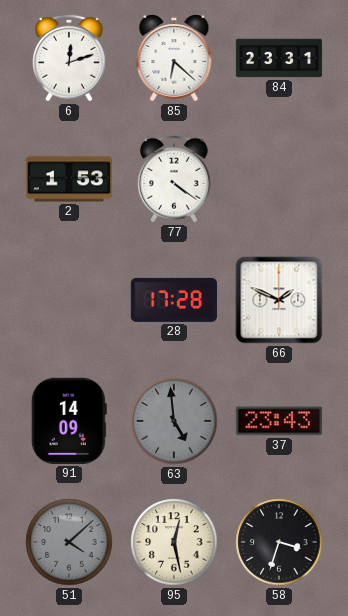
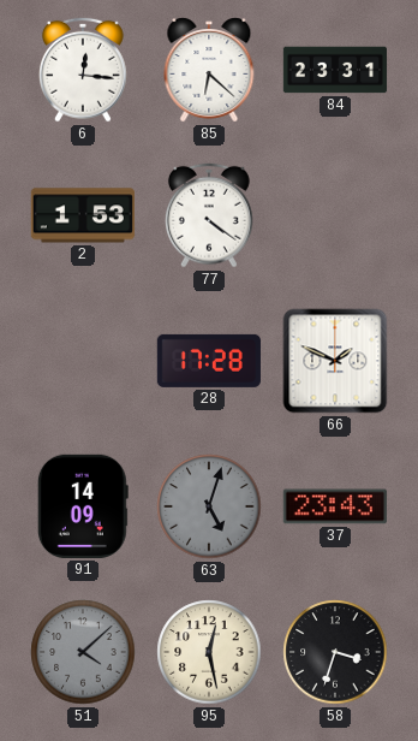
6: 12:12 -> 12:16 (83, 70)
63: 4:59 -> 5:03 (209, 506)
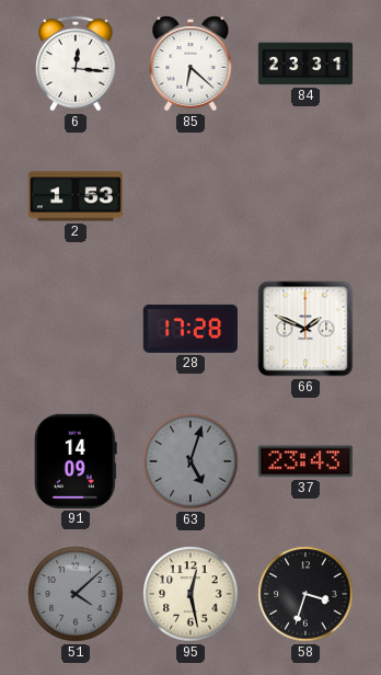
77: 4:21 -> none (209, 215)
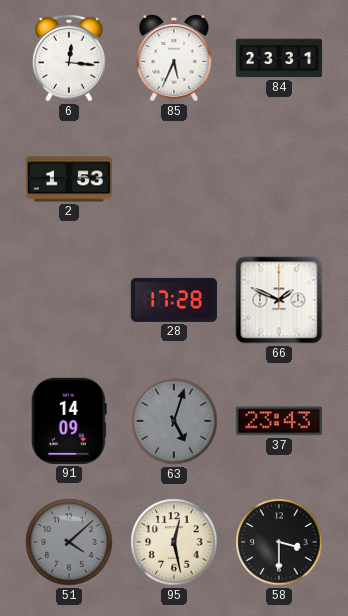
85: 6:22 -> 5:34 (174, 58)
58: 3:33 -> 3:30 (279, 542)
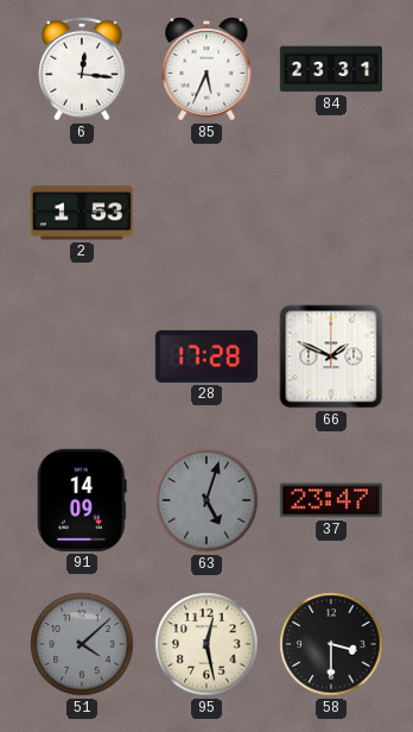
37: 23:43 -> 23:47 (331, 500)
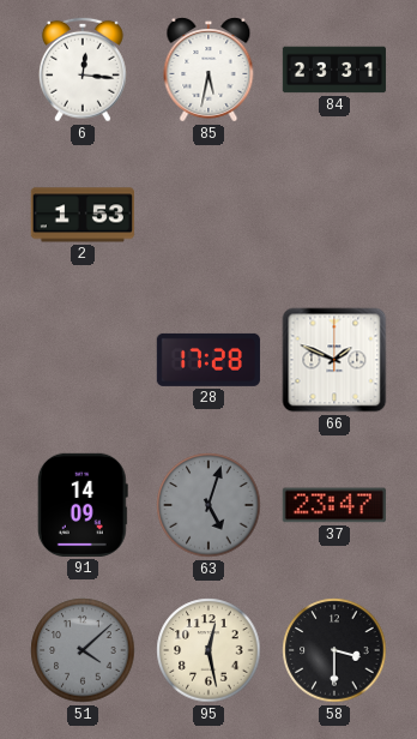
85: 5:34 -> 5:32 (208, 70)
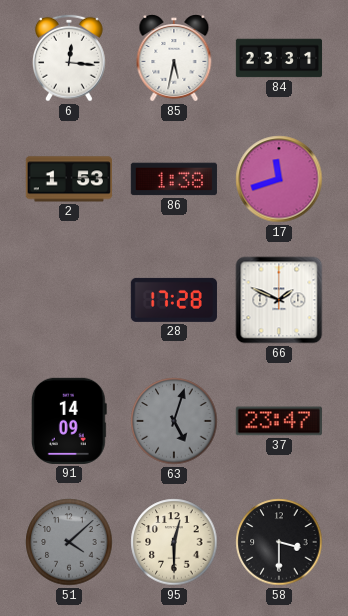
86: none -> 1:38 (173, 179)
17: none -> 11:42 (279, 179)
95: 12:28 -> 12:30 (174, 542)
